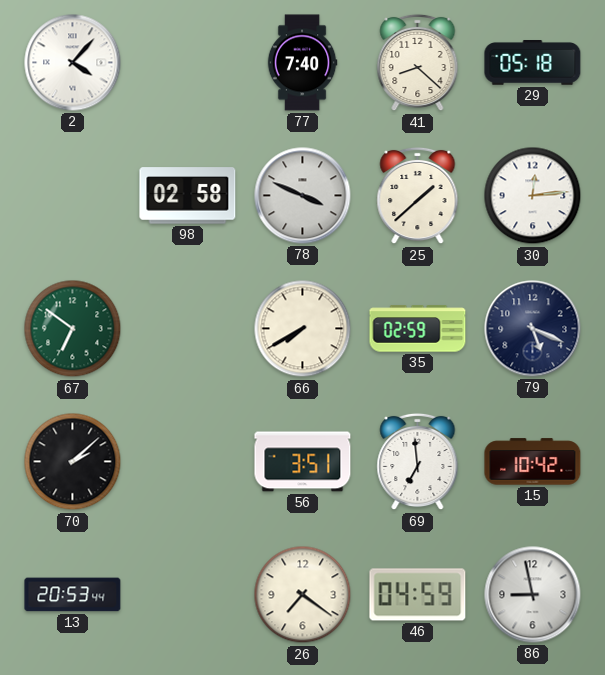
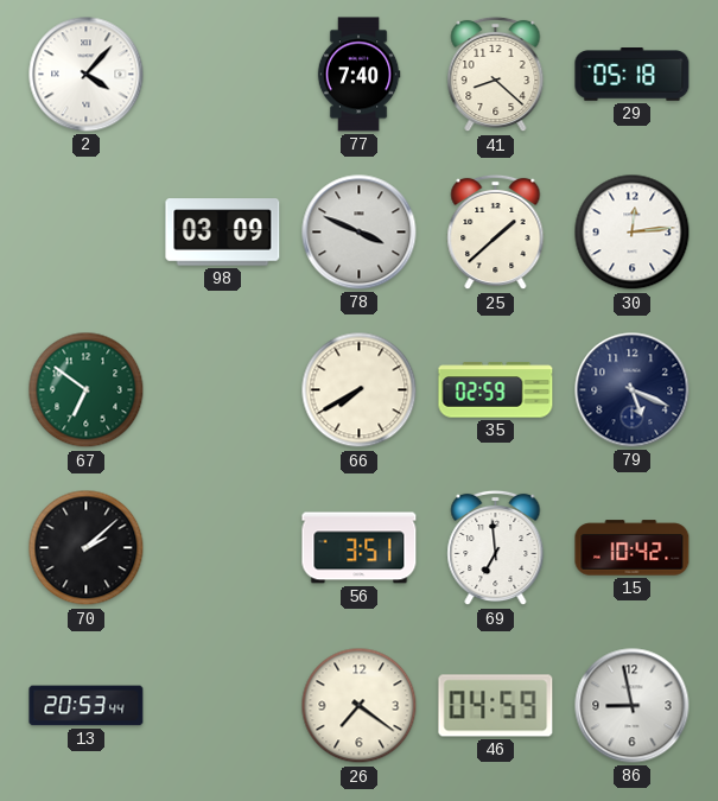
98: 02:58 -> 03:09 (223, 233)
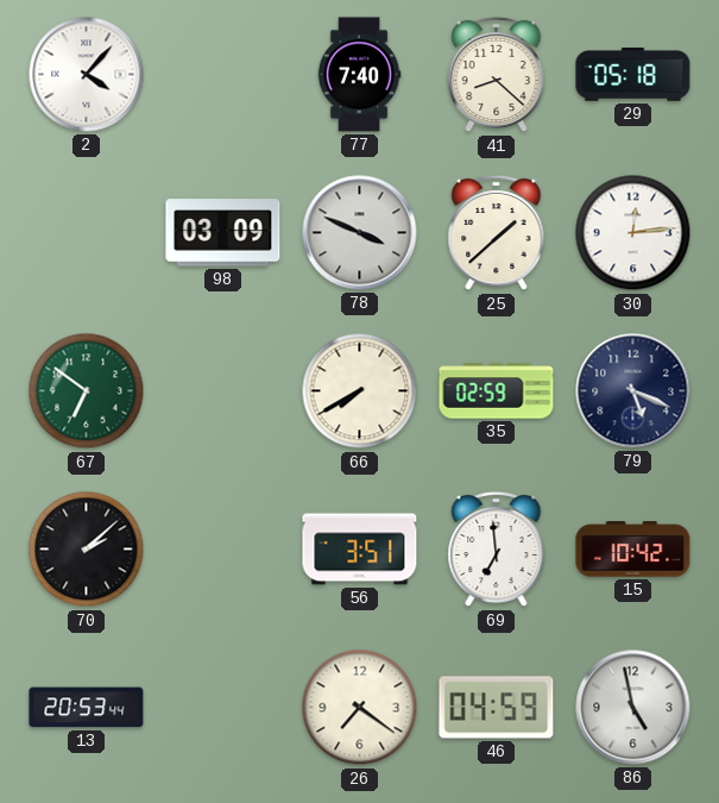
86: 8:58 -> 4:58 (633, 708)
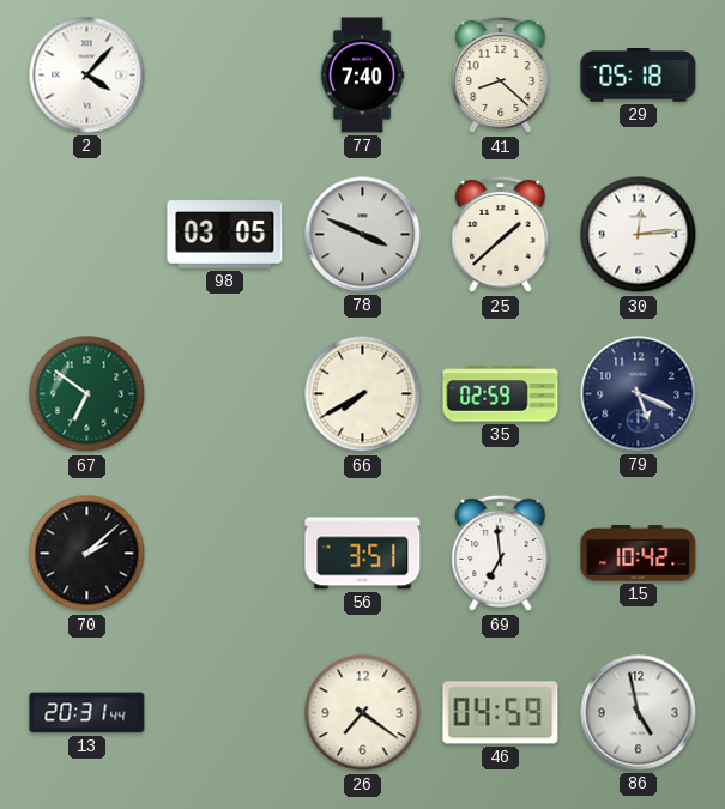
98: 03:09 -> 03:05 (225, 235)
13: 20:53 -> 20:31 (87, 713)
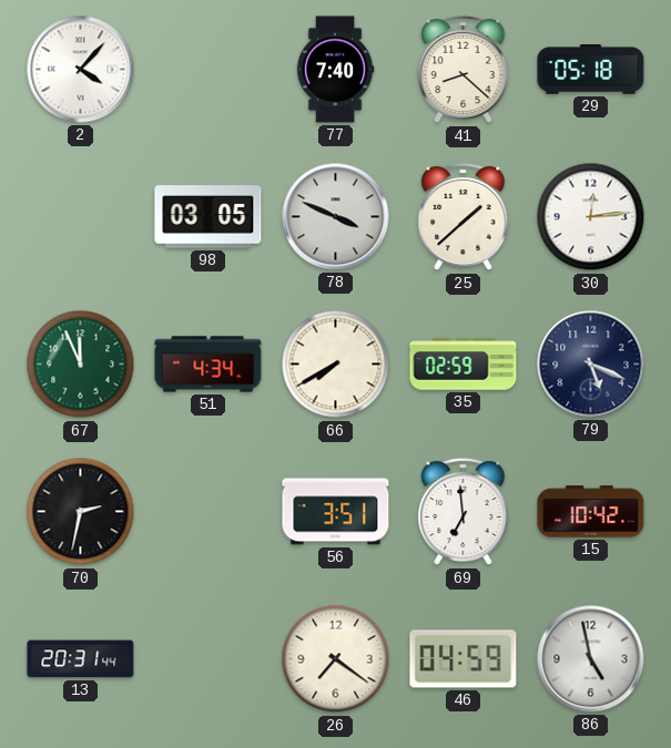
67: 6:51 -> 11:56 (81, 365)
51: none -> 4:34 (209, 365)
70: 2:08 -> 2:32 (81, 512)
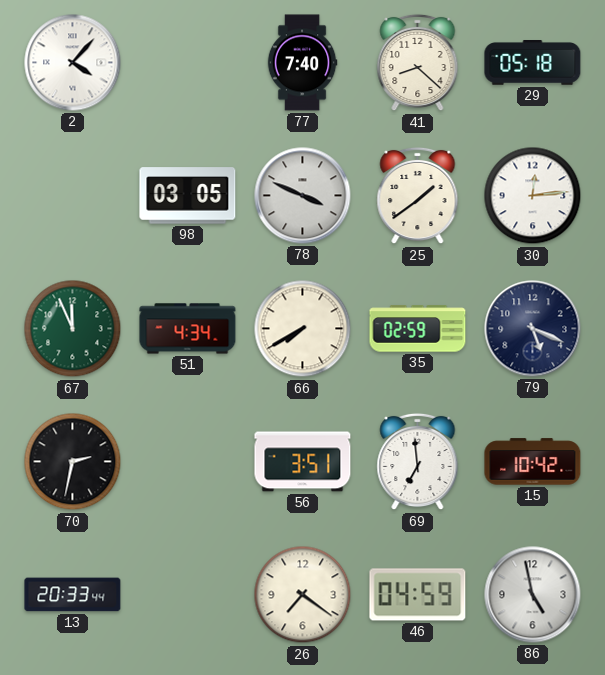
25: 1:38 -> 1:39 (418, 196)
13: 20:31 -> 20:33 (73, 595)
